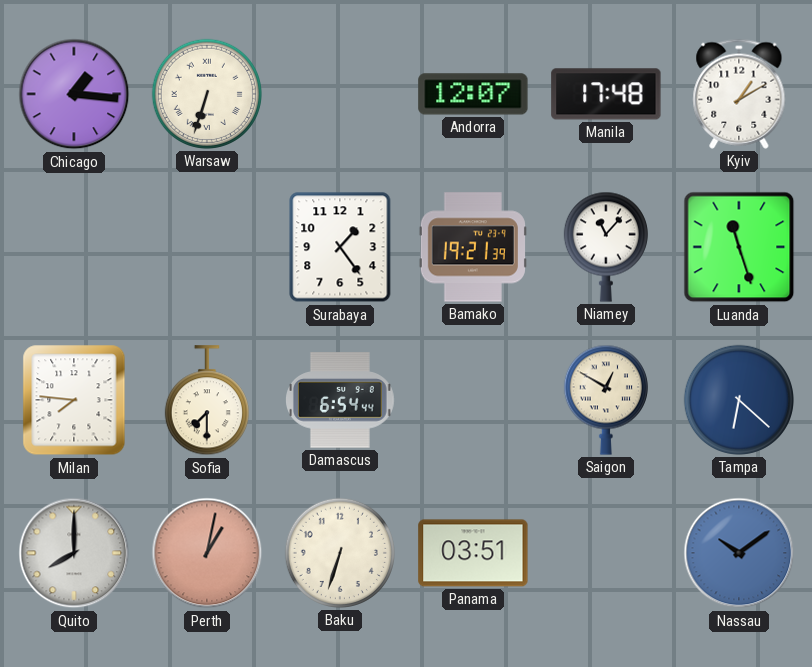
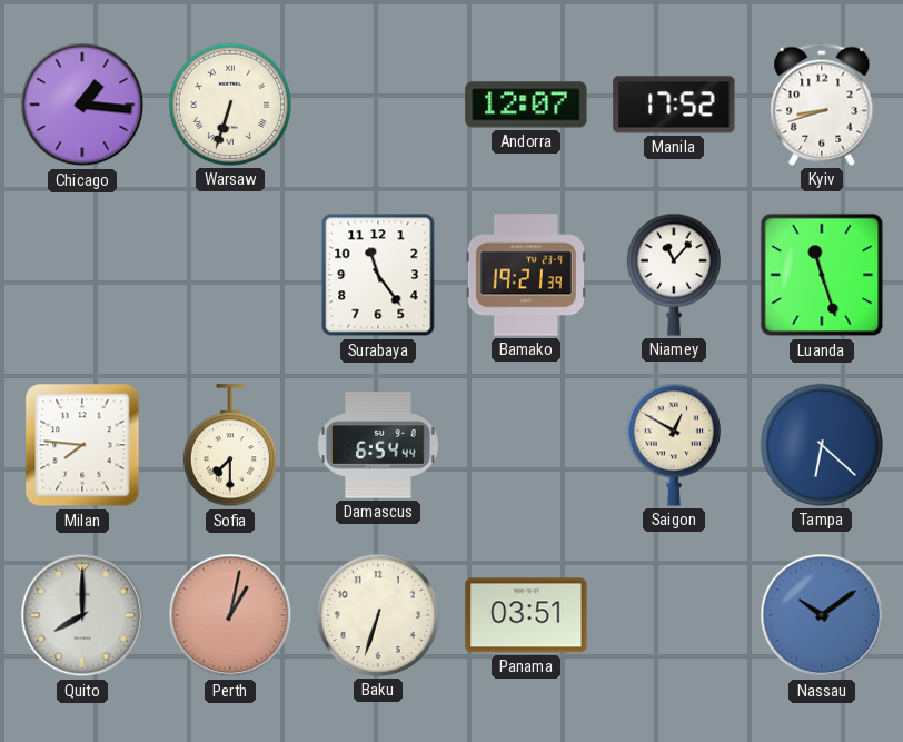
Manila: 17:48 -> 17:52 (674, 105)
Kyiv: 1:10 -> 8:42 (822, 105)
Surabaya: 1:24 -> 11:24 (378, 275)
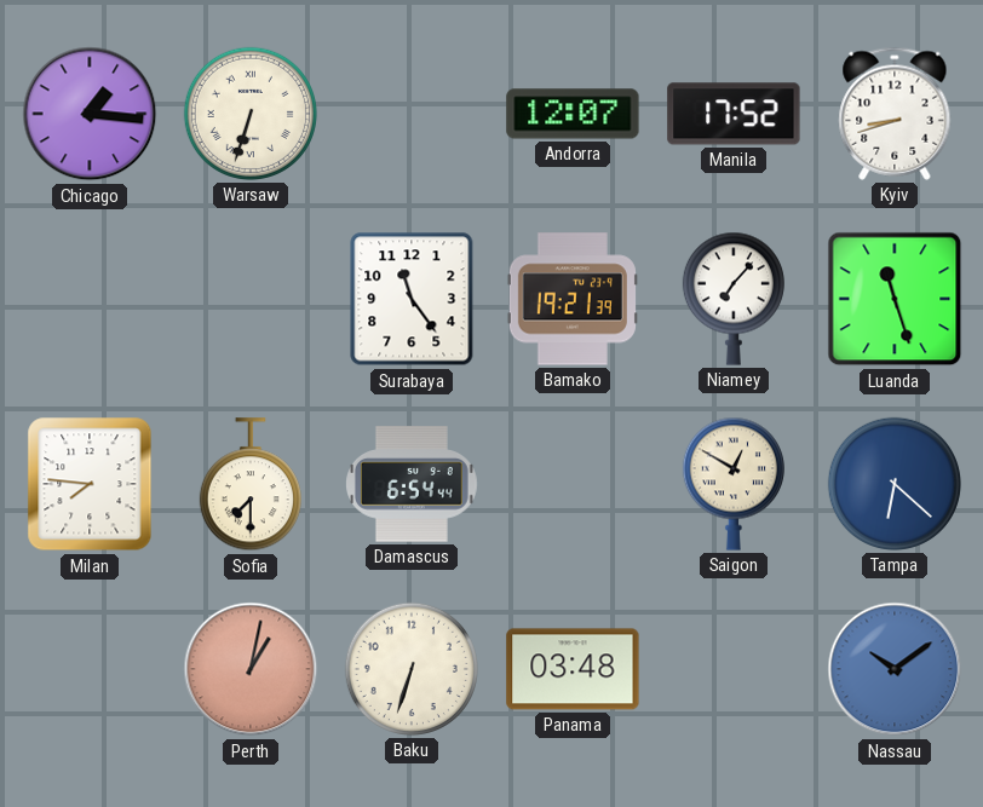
Niamey: 11:07 -> 7:07 (734, 299)
Quito: 8:00 -> none (82, 615)
Panama: 03:51 -> 03:48 (573, 669)
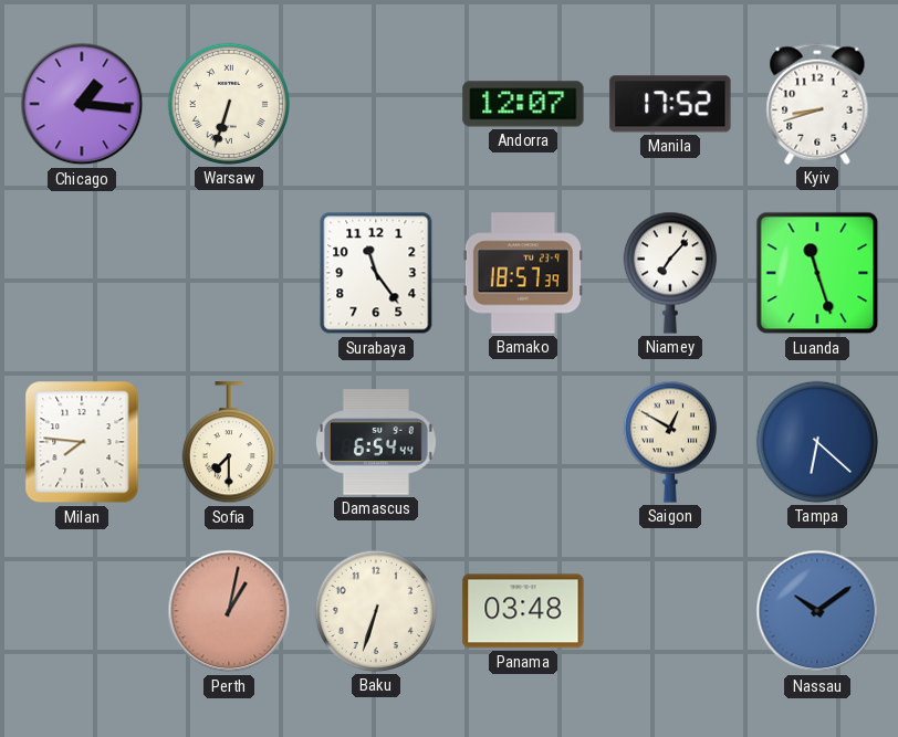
Bamako: 19:21 -> 18:57 (523, 273)
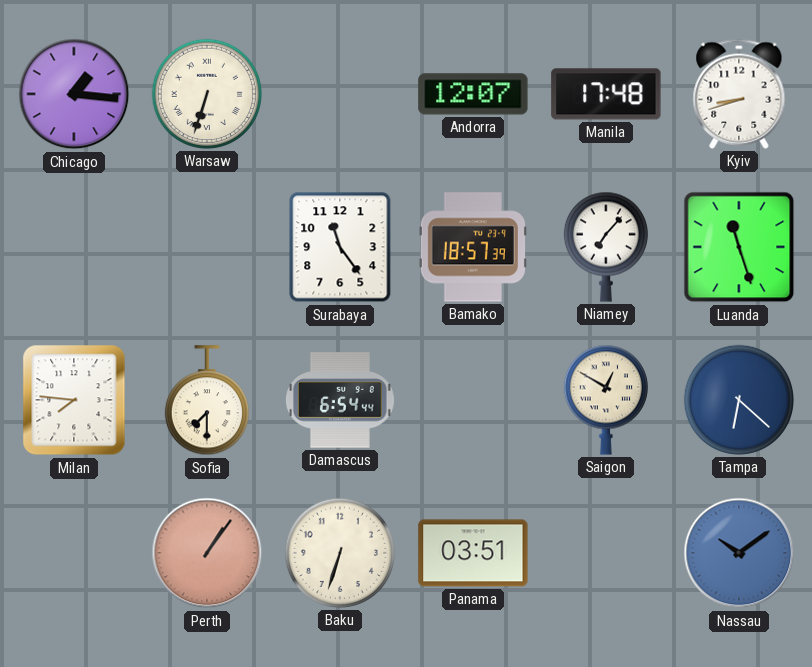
Manila: 17:52 -> 17:48 (606, 94)
Perth: 1:02 -> 1:06 (207, 553)
Panama: 03:48 -> 03:51 (473, 553)
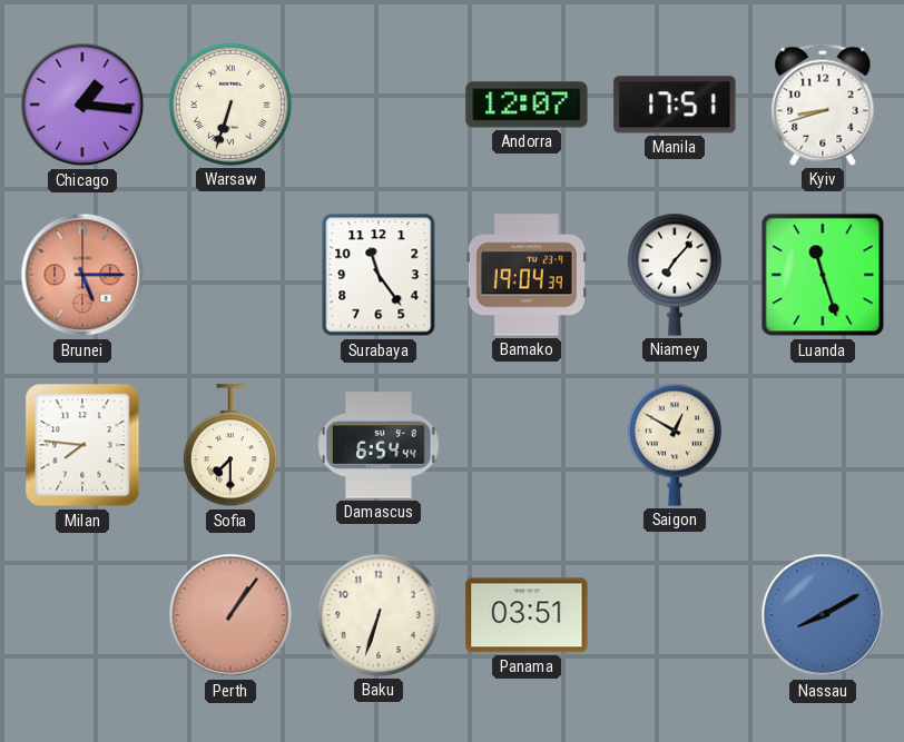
Manila: 17:48 -> 17:51 (675, 105)
Brunei: none -> 5:15 (82, 275)
Bamako: 18:57 -> 19:04 (527, 275)
Tampa: 6:22 -> none (739, 400)
Nassau: 10:09 -> 8:10 (823, 615)
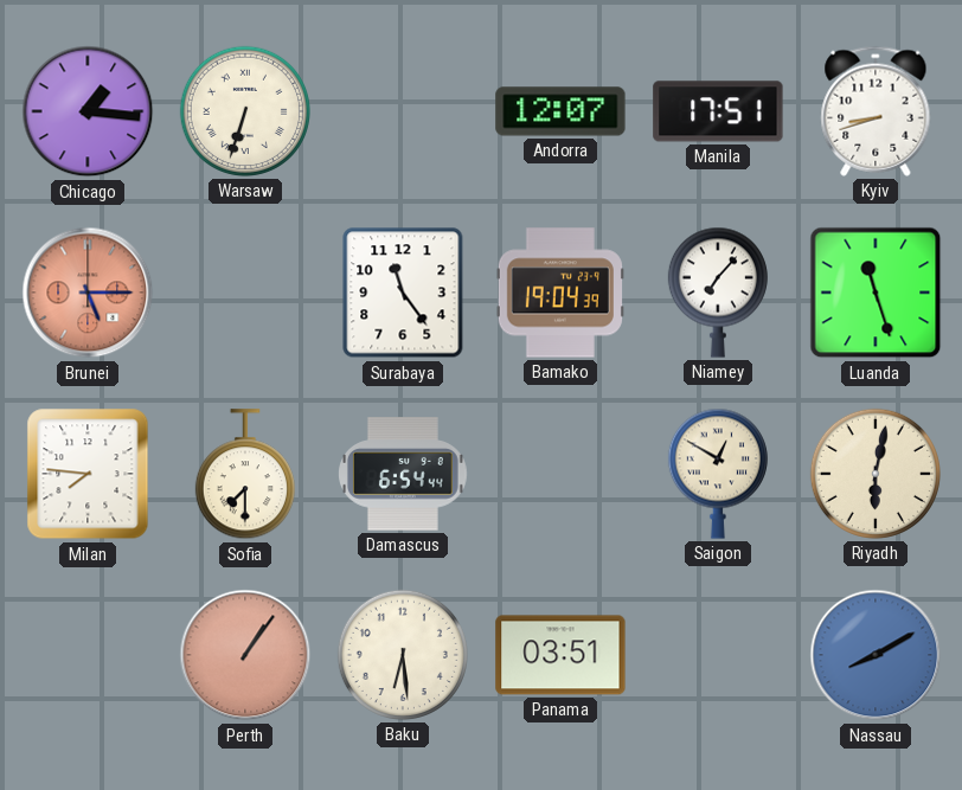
Riyadh: none -> 6:02 (876, 474)
Baku: 6:33 -> 6:29 (403, 655)
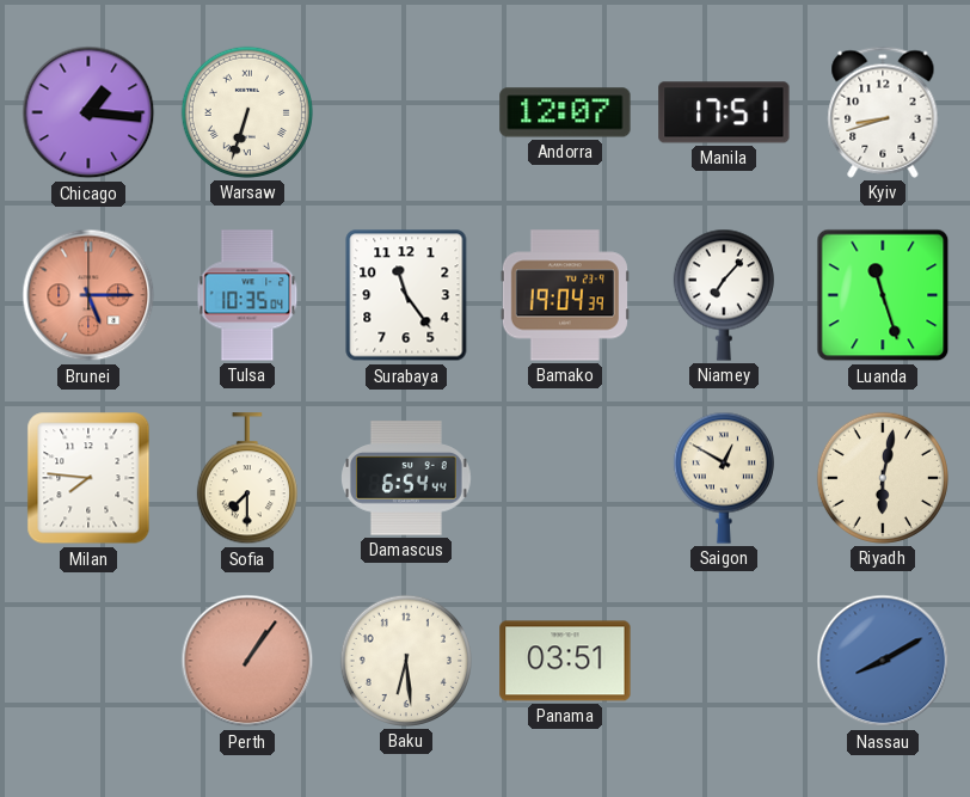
Tulsa: none -> 10:35 (247, 295)
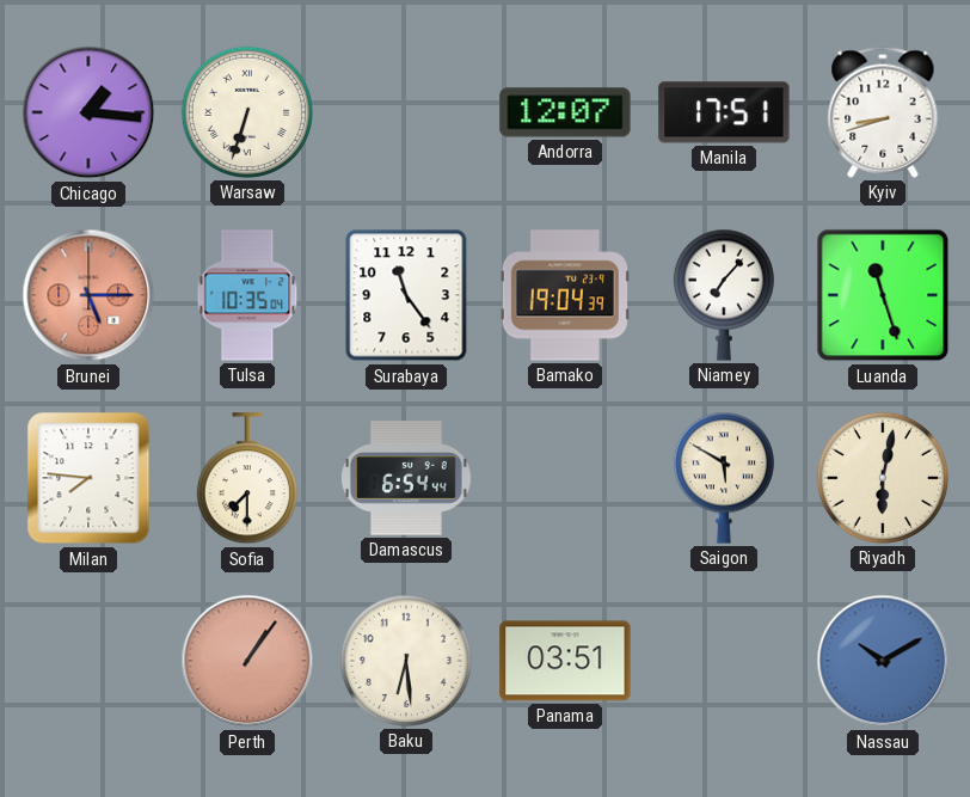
Saigon: 12:50 -> 5:50 (724, 478)
Nassau: 8:10 -> 10:10 (883, 661)
